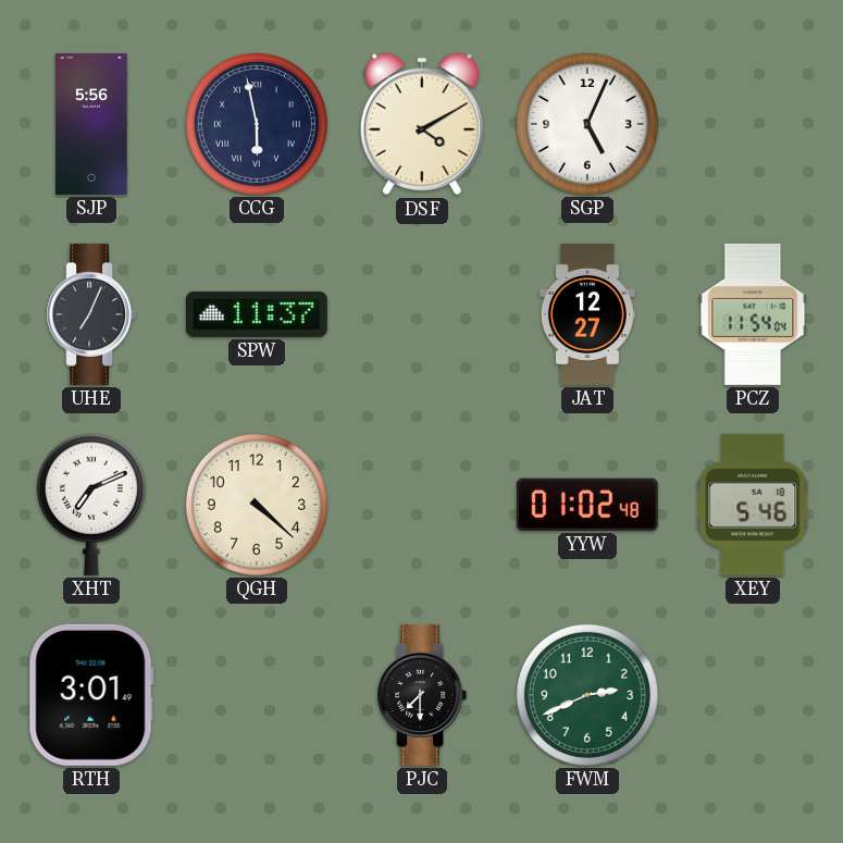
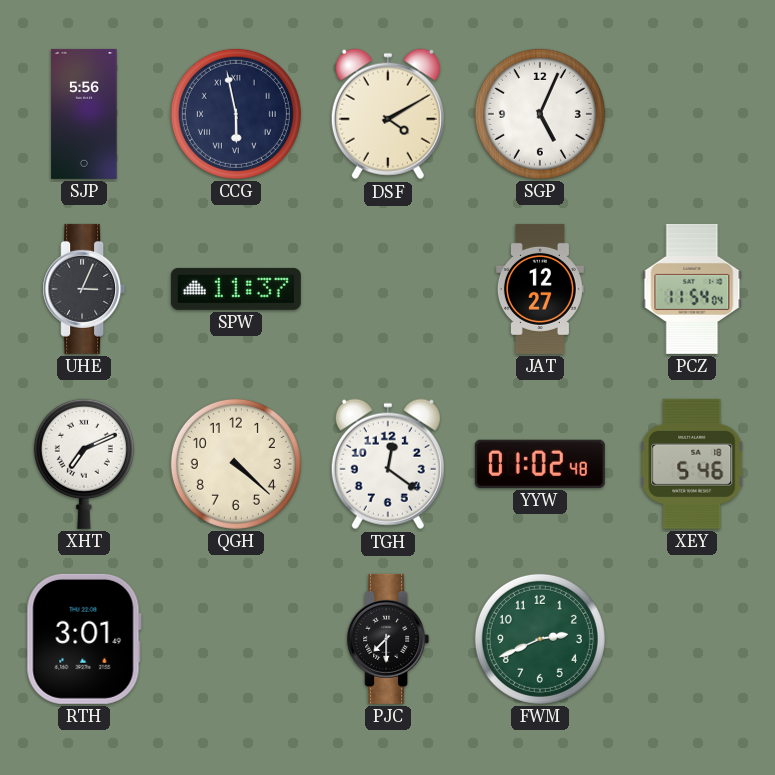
UHE: 7:04 -> 3:04 (84, 289)
TGH: none -> 12:21 (388, 464)
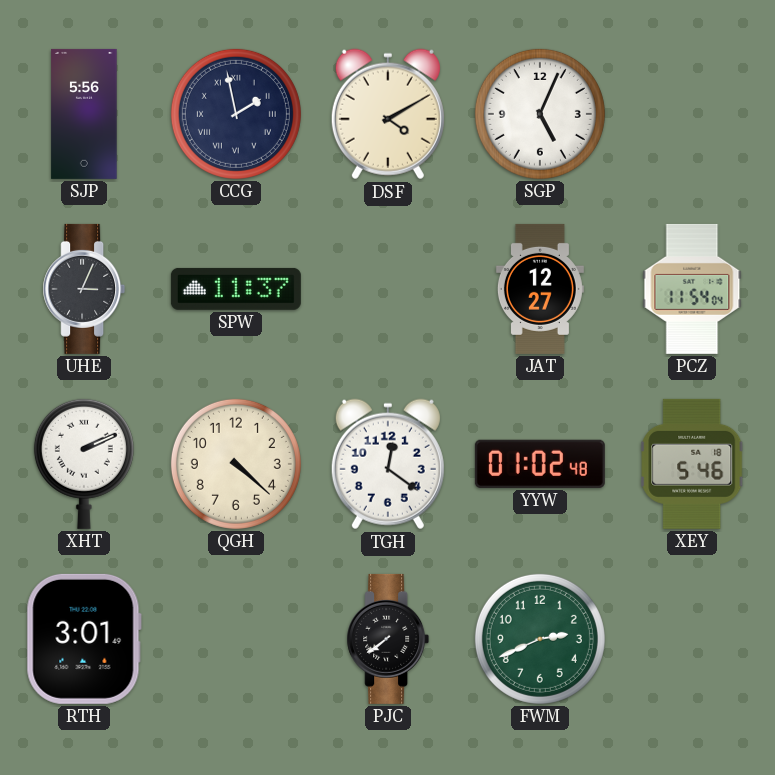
CCG: 5:58 -> 1:58 (236, 114)
XHT: 7:11 -> 2:11 (84, 464)
PJC: 7:30 -> 7:39 (388, 639)
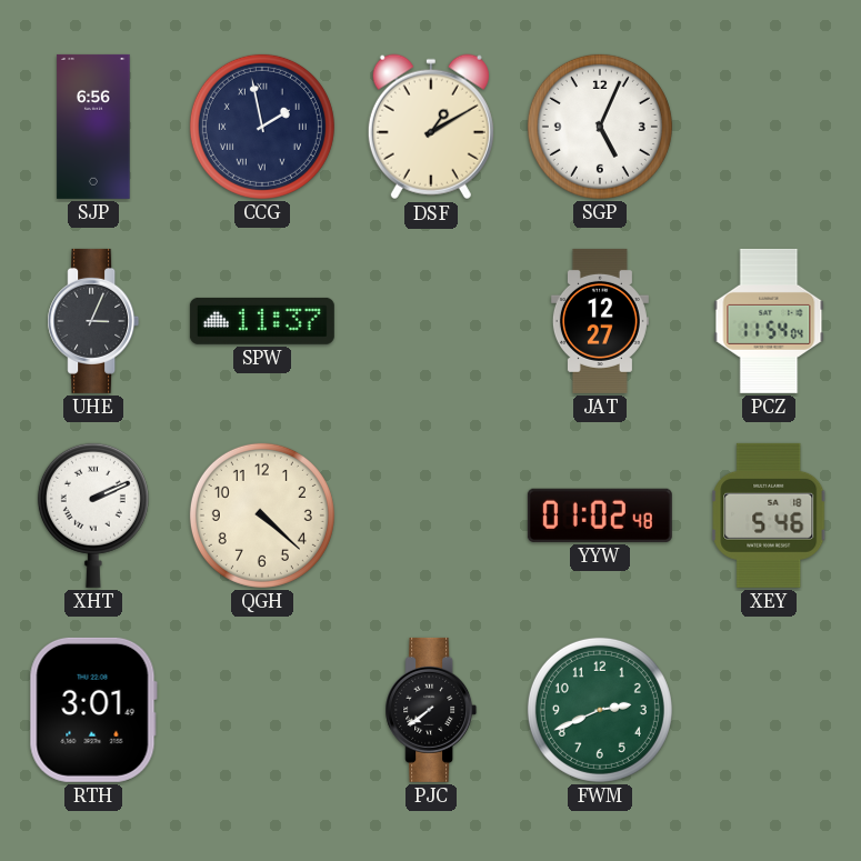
SJP: 5:56 -> 6:56 (93, 127)
DSF: 4:10 -> 1:10 (431, 127)
TGH: 12:21 -> none (388, 464)
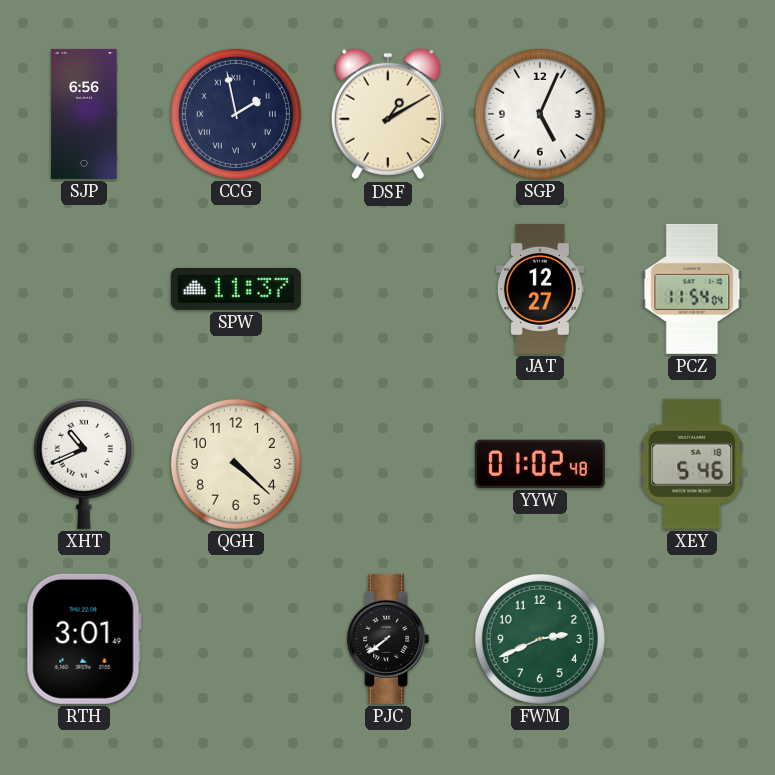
UHE: 3:04 -> none (93, 321)
XHT: 2:11 -> 10:41 (84, 464)
